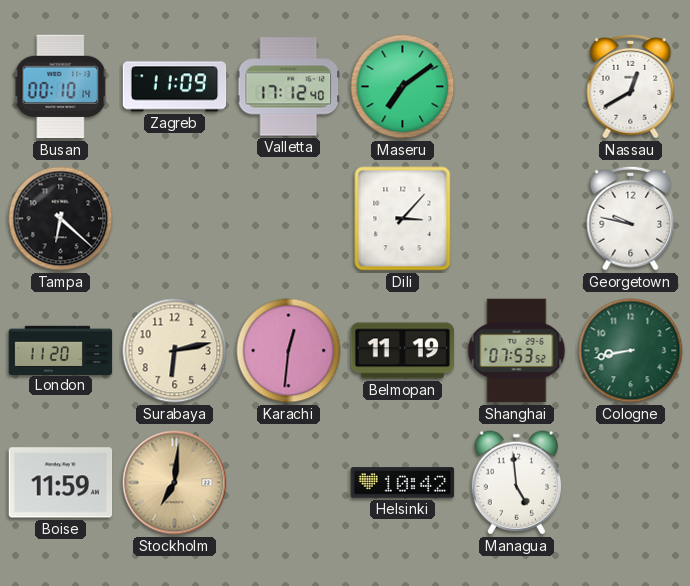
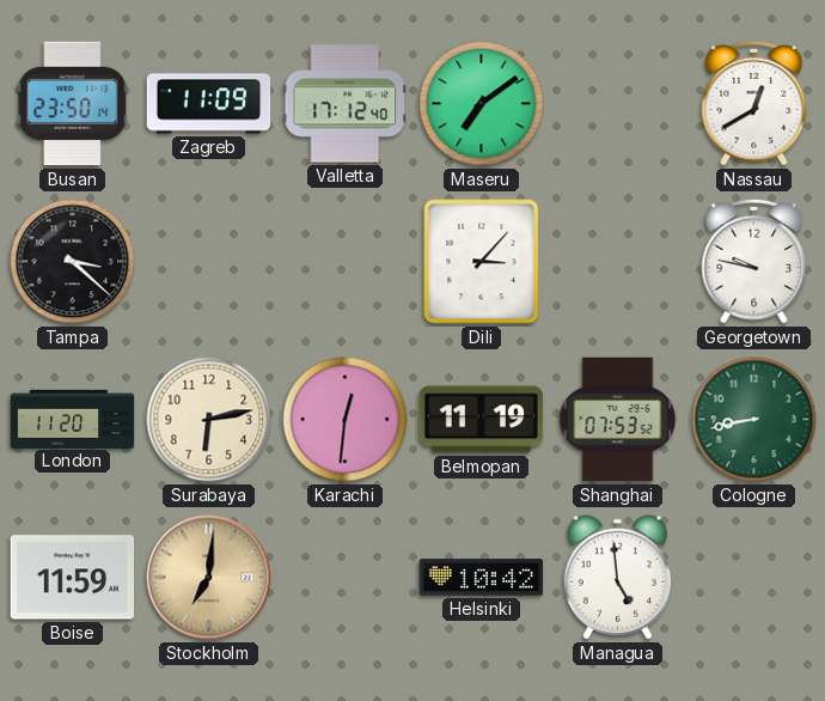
Busan: 00:10 -> 23:50 (73, 104)
Tampa: 6:22 -> 3:22 (73, 262)
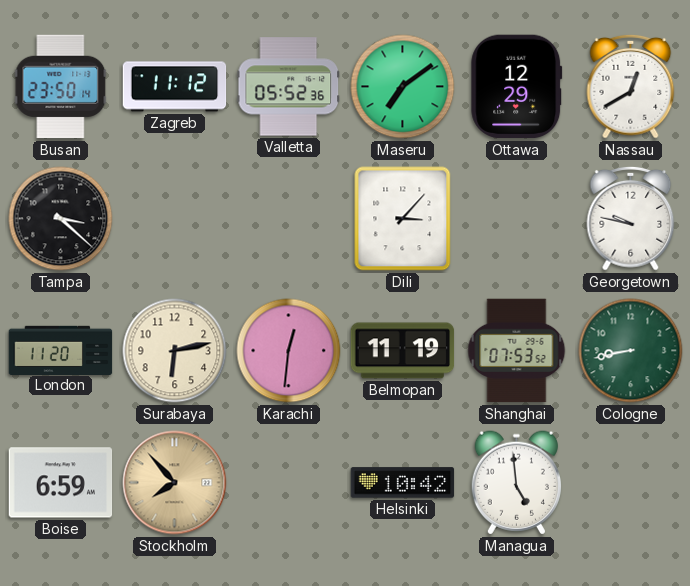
Zagreb: 11:09 -> 11:12 (175, 87)
Valletta: 17:12 -> 05:52 (289, 87)
Ottawa: none -> 12:29 (517, 87)
Boise: 11:59 -> 6:59 (61, 483)
Stockholm: 7:01 -> 7:53 (175, 483)
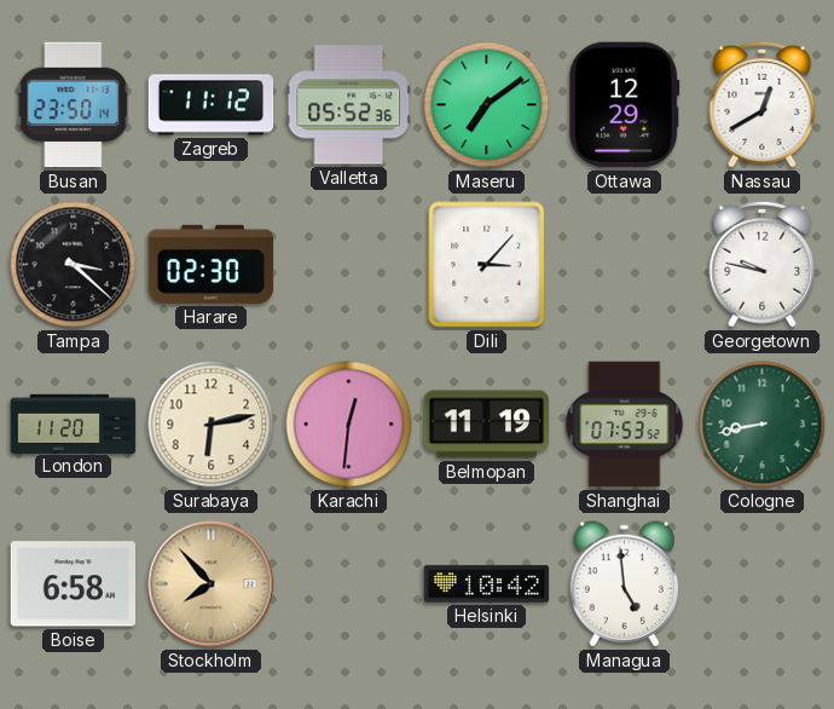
Harare: none -> 02:30 (212, 264)
Boise: 6:59 -> 6:58 (74, 584)
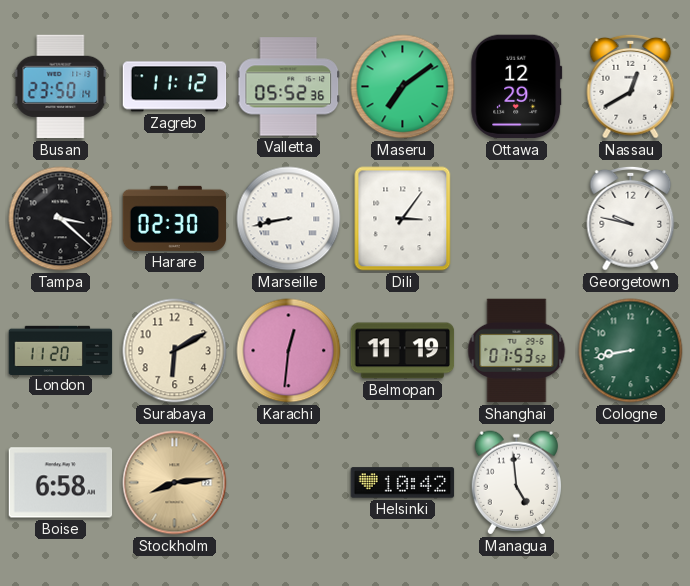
Marseille: none -> 8:43 (289, 219)
Dili: 3:07 -> 3:06 (403, 219)
Surabaya: 6:13 -> 6:10 (175, 351)
Stockholm: 7:53 -> 8:14 (175, 483)
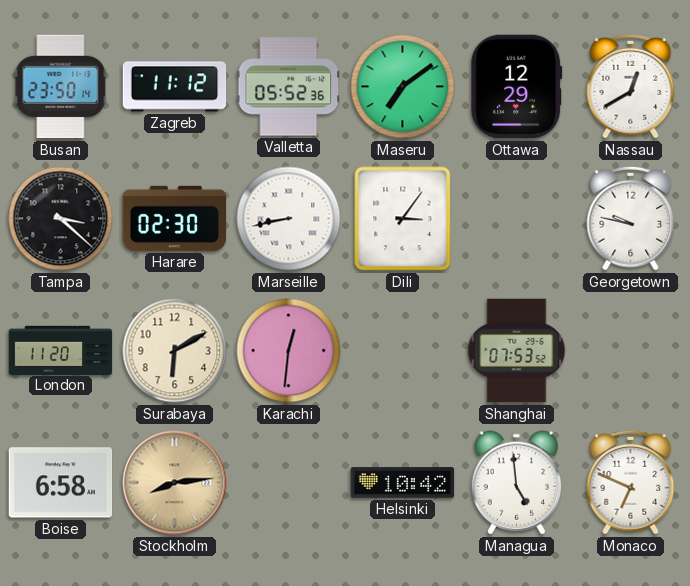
Belmopan: 11:19 -> none (403, 351)
Cologne: 8:43 -> none (631, 351)
Monaco: none -> 6:49 (631, 482)
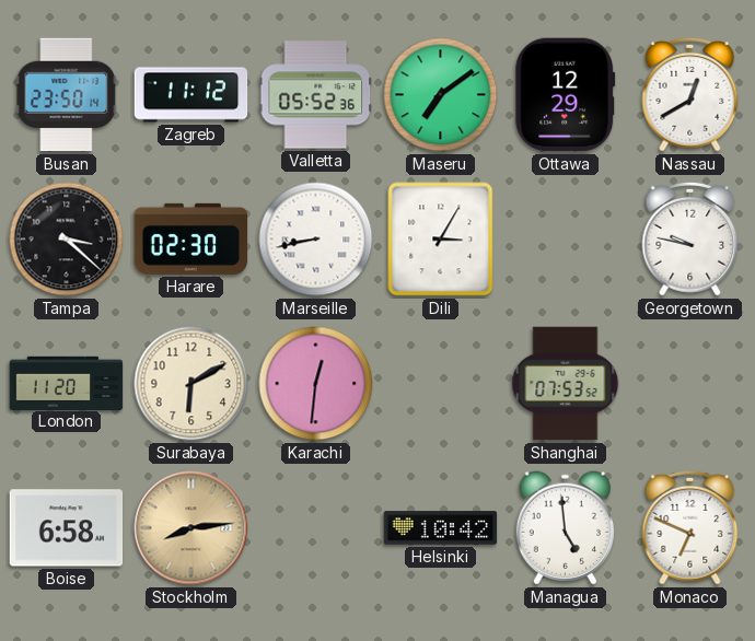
Dili: 3:06 -> 3:05 (441, 240)
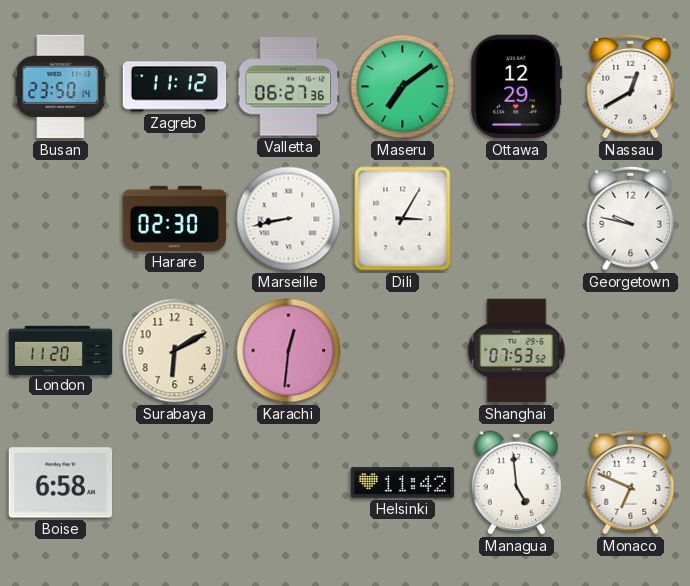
Valletta: 05:52 -> 06:27 (289, 87)
Tampa: 3:22 -> none (67, 240)
Stockholm: 8:14 -> none (191, 528)
Helsinki: 10:42 -> 11:42 (403, 483)
